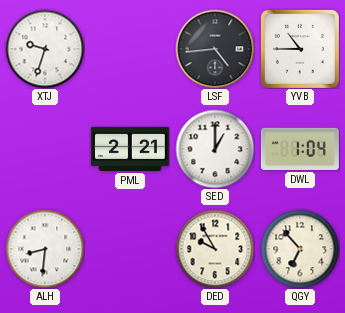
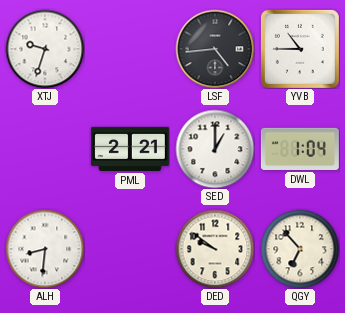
DED: 9:55 -> 9:51 (215, 249)
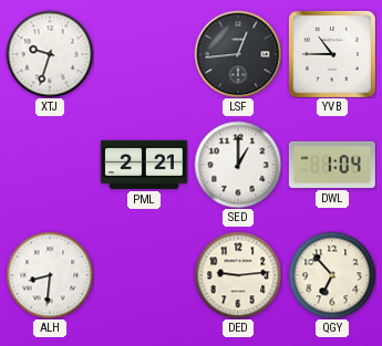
LSF: 4:44 -> 12:44 (238, 54)
DED: 9:51 -> 9:14 (238, 275)
